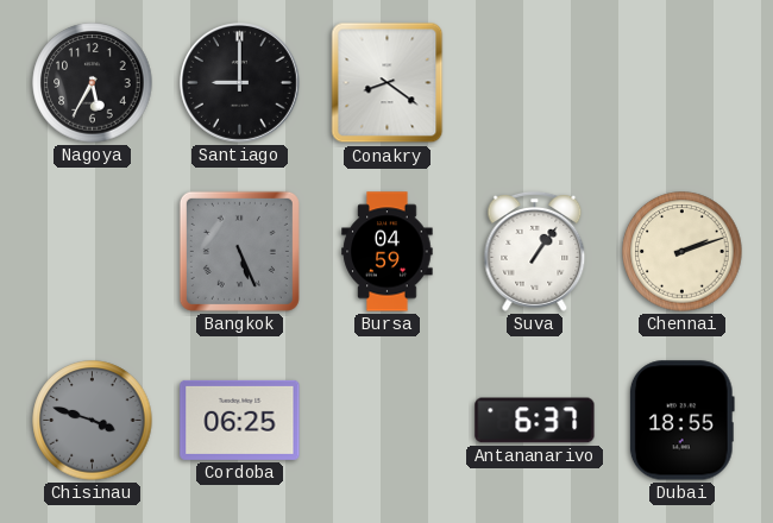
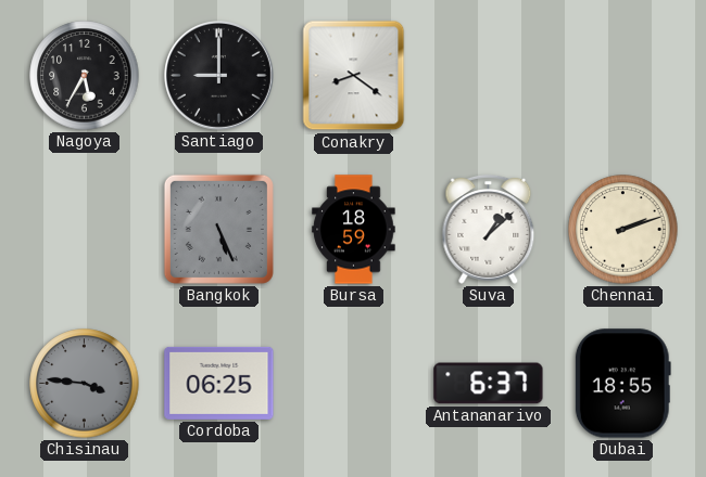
Bursa: 04:59 -> 18:59 (354, 230)
Suva: 1:06 -> 1:08 (489, 229)
Chisinau: 3:48 -> 3:46 (85, 384)
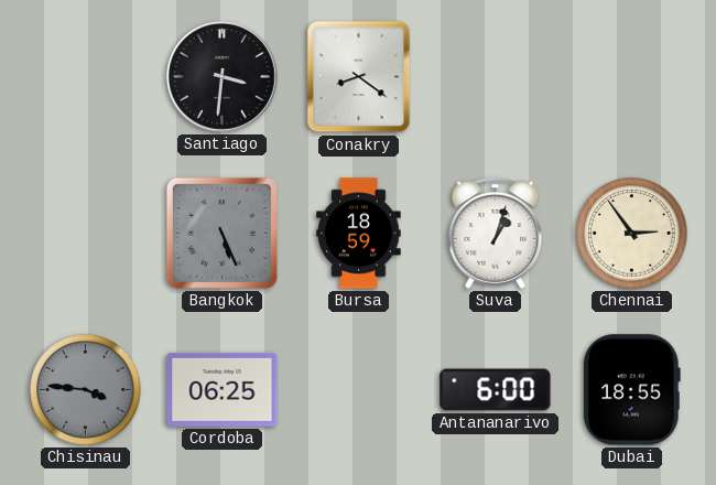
Nagoya: 5:35 -> none (85, 76)
Santiago: 9:00 -> 3:31 (223, 77)
Suva: 1:08 -> 1:03 (496, 233)
Chennai: 2:12 -> 2:54 (632, 234)
Antananarivo: 6:37 -> 6:00 (496, 390)
